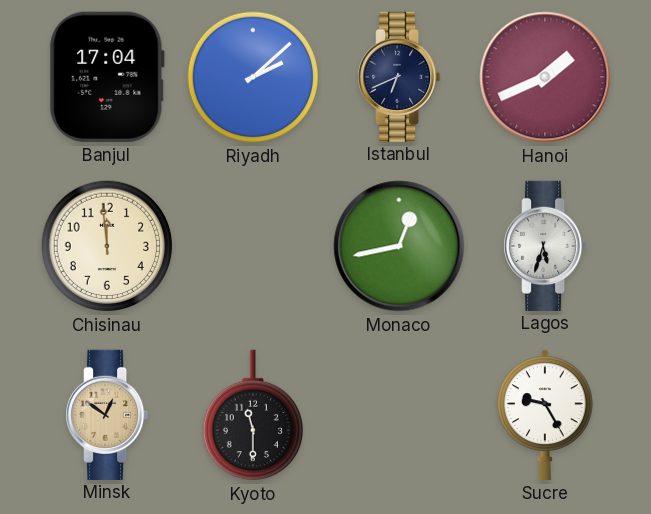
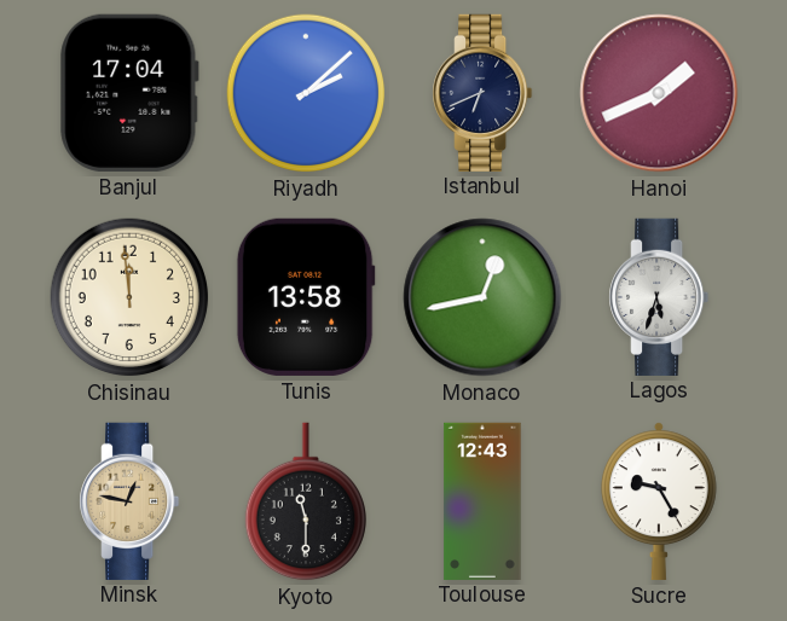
Tunis: none -> 13:58 (306, 297)
Minsk: 12:51 -> 12:47 (129, 500)
Toulouse: none -> 12:43 (482, 500)
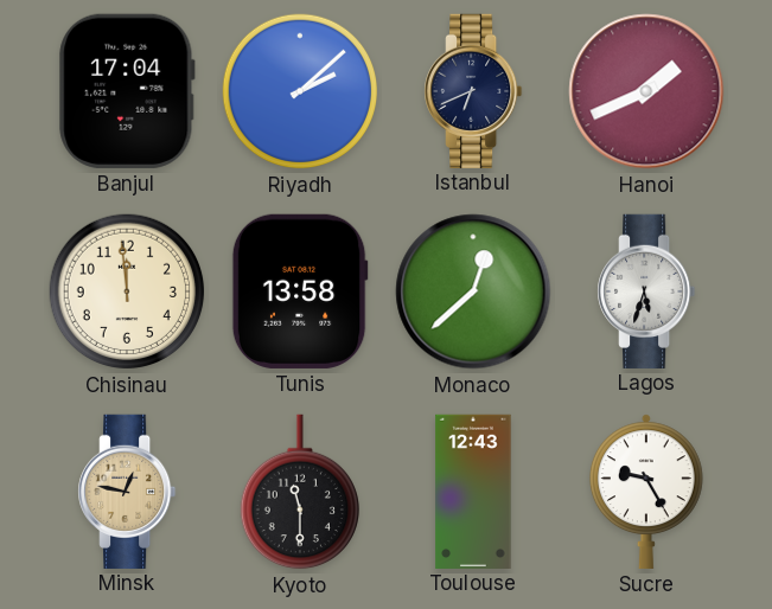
Monaco: 12:43 -> 12:38 (473, 291)
